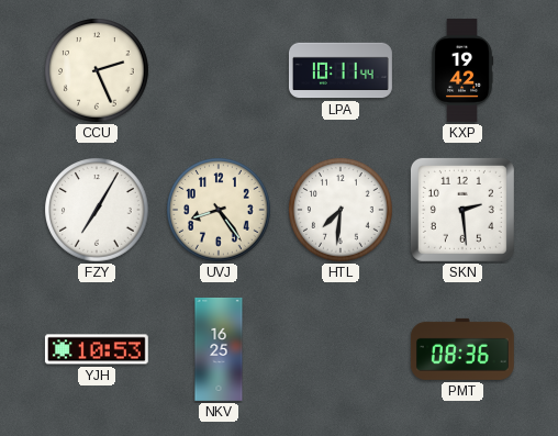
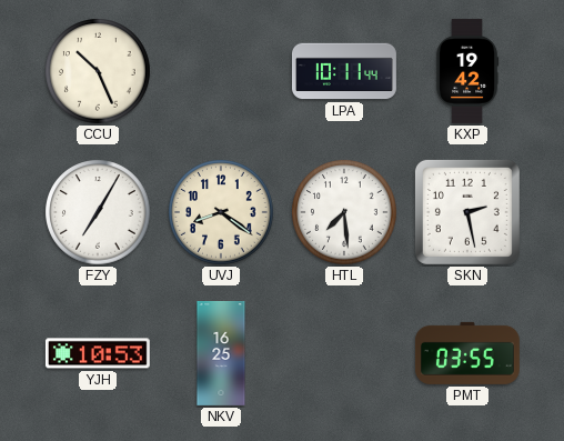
CCU: 2:26 -> 10:26 (98, 71)
UVJ: 8:24 -> 8:21 (221, 212)
HTL: 7:31 -> 7:29 (344, 212)
SKN: 2:29 -> 2:28 (467, 212)
PMT: 08:36 -> 03:55 (467, 353)
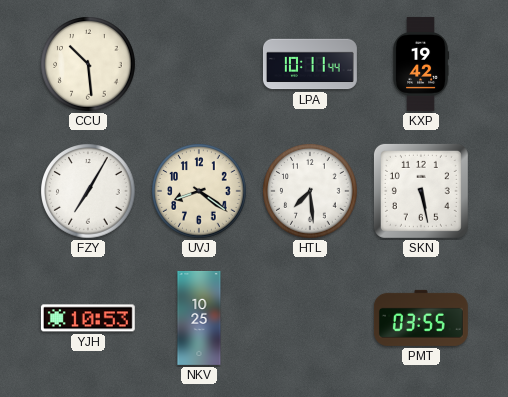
CCU: 10:26 -> 10:29 (88, 64)
SKN: 2:28 -> 5:28 (421, 191)
NKV: 16:25 -> 10:25 (199, 319)
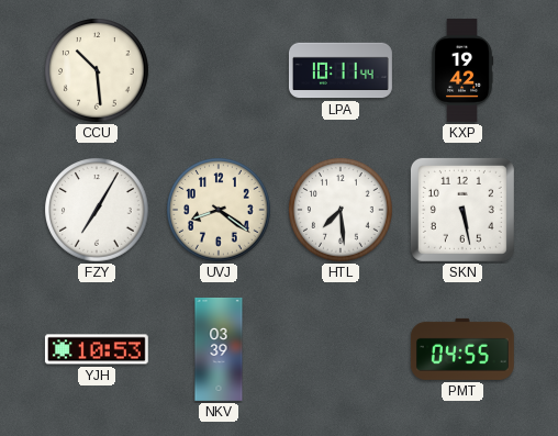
NKV: 10:25 -> 03:39 (219, 350)
PMT: 03:55 -> 04:55 (462, 349)
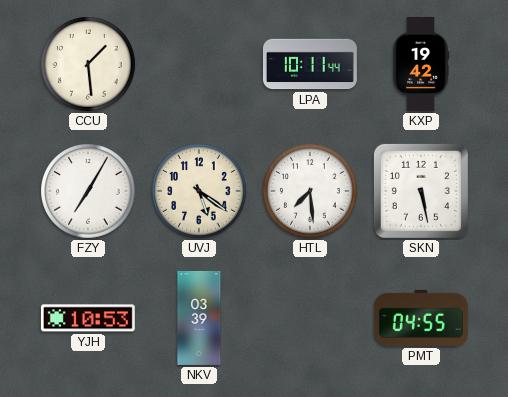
CCU: 10:29 -> 1:29 (88, 64)
UVJ: 8:21 -> 5:21 (199, 191)
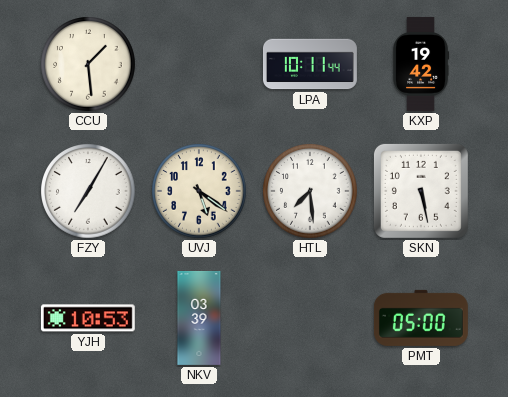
PMT: 04:55 -> 05:00 (421, 318)
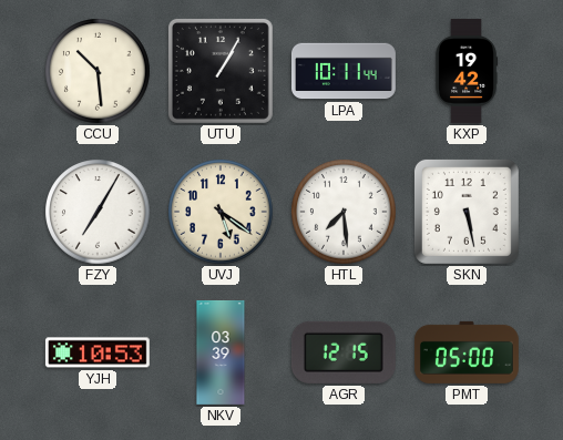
CCU: 1:29 -> 10:29 (98, 71)
UTU: none -> 1:05 (221, 71)
AGR: none -> 12:15 (344, 352)
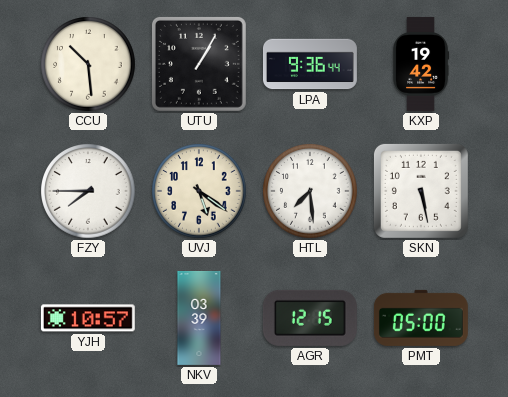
LPA: 10:11 -> 9:36 (310, 64)
FZY: 7:05 -> 7:45 (88, 191)
YJH: 10:53 -> 10:57 (88, 318)
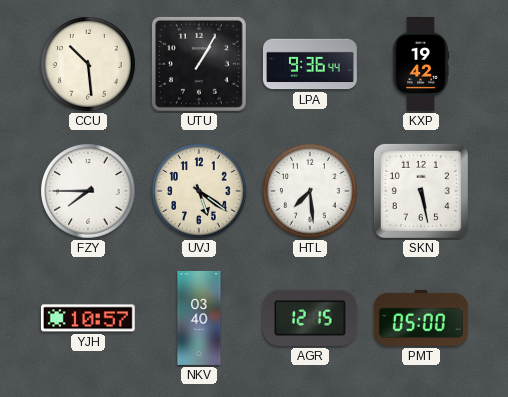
NKV: 03:39 -> 03:40 (199, 319)
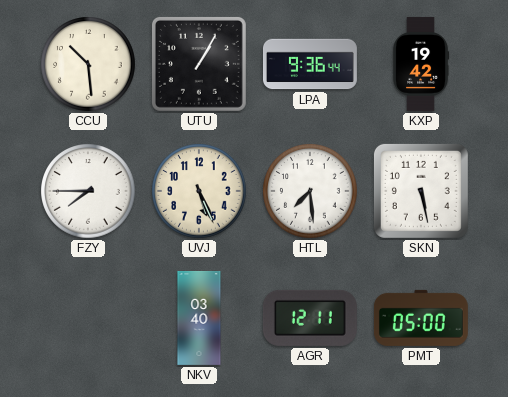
UVJ: 5:21 -> 5:26 (199, 191)
YJH: 10:57 -> none (88, 318)
AGR: 12:15 -> 12:11 (310, 318)
